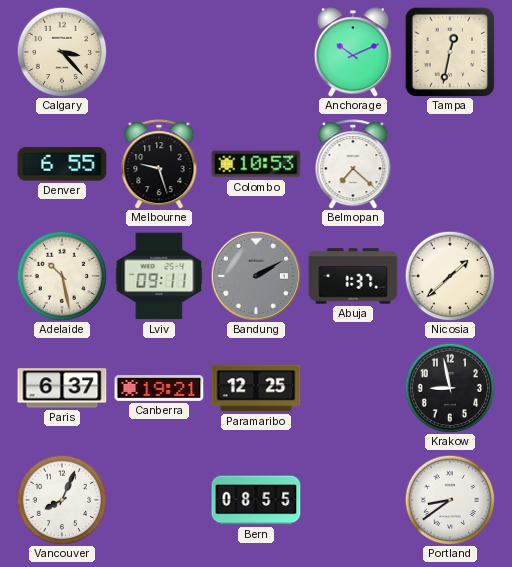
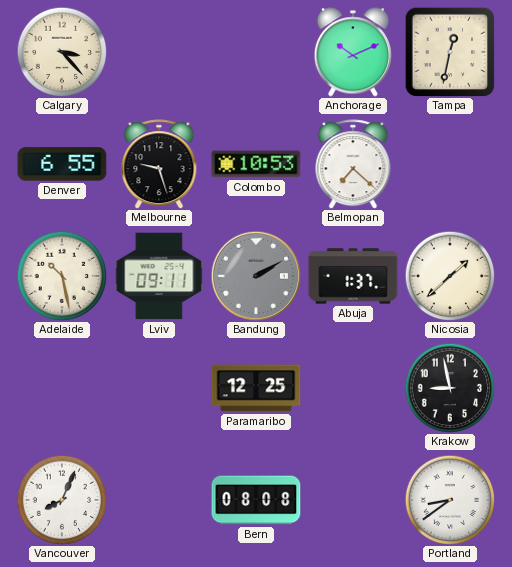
Paris: 6:37 -> none (62, 388)
Canberra: 19:21 -> none (159, 388)
Bern: 08:55 -> 08:08 (256, 500)
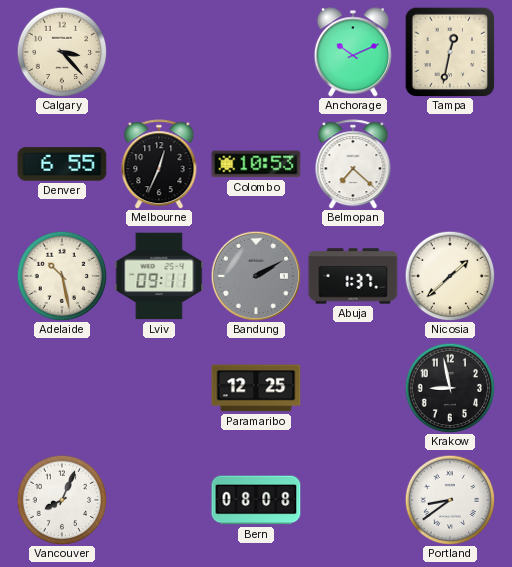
Melbourne: 9:27 -> 12:34 (159, 164)
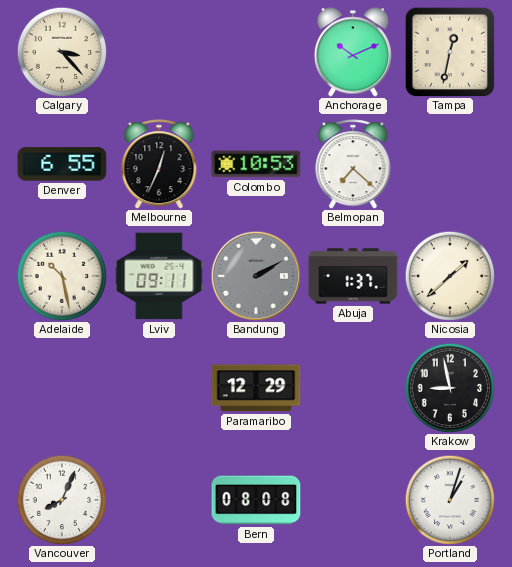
Paramaribo: 12:25 -> 12:29 (256, 388)
Portland: 8:39 -> 1:03 (450, 500)
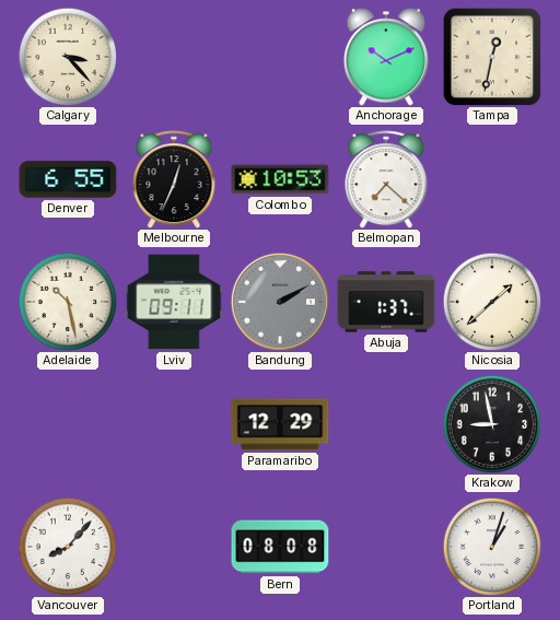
Vancouver: 8:04 -> 8:07 (68, 547)
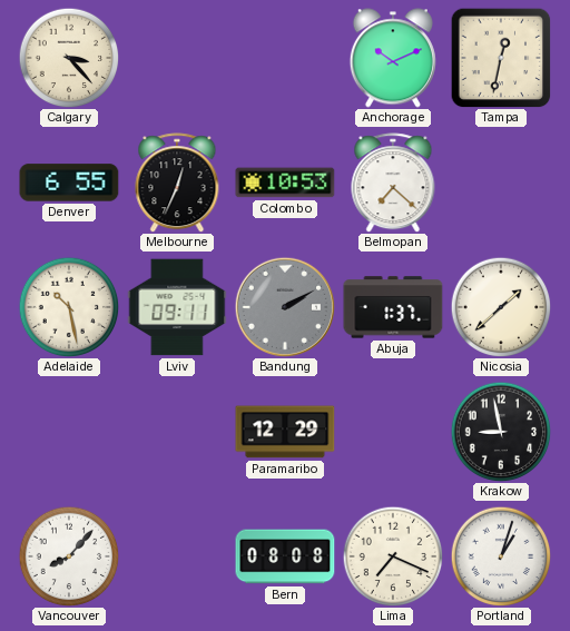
Lima: none -> 7:19 (393, 556)
